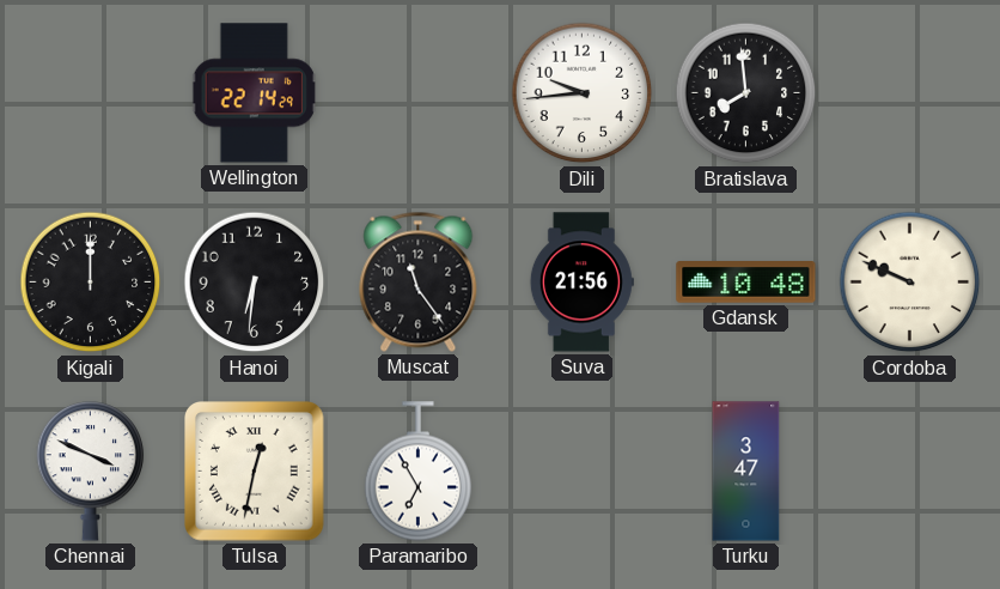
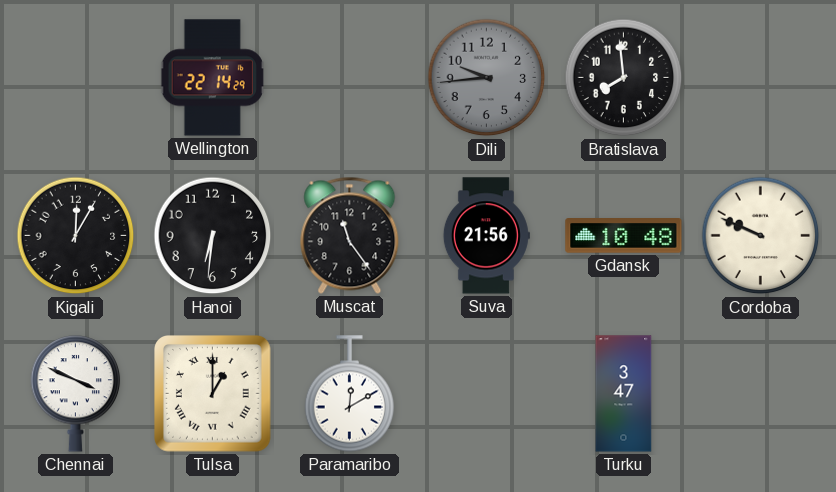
Dili dial: white -> grey (487, 78)
Kigali: 12:00 -> 12:05 (76, 236)
Tulsa: 12:32 -> 1:00 (213, 394)
Paramaribo: 6:55 -> 12:10 (350, 394)
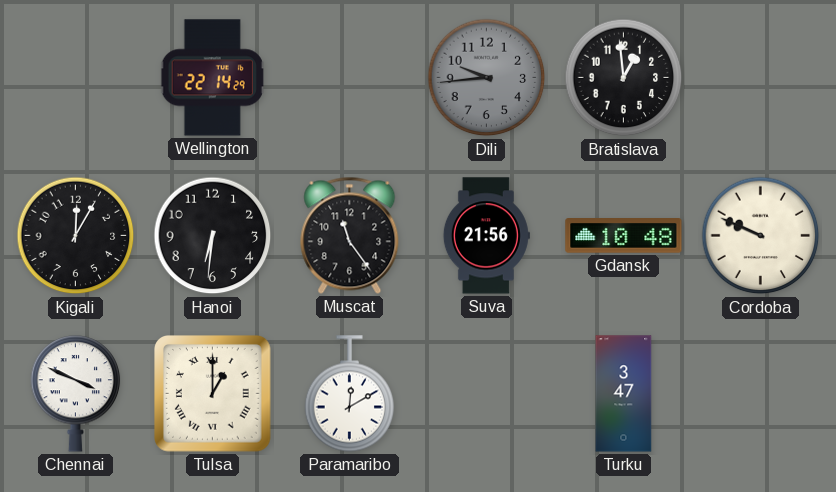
Bratislava: 7:59 -> 12:59 (624, 78)
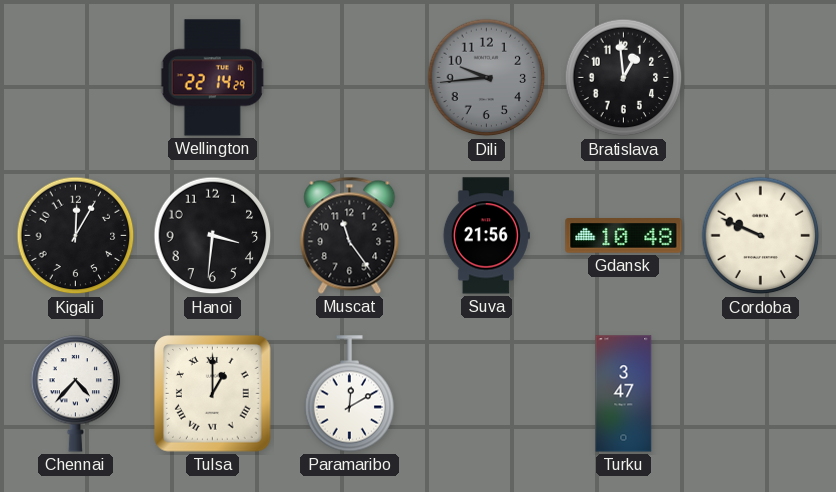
Hanoi: 6:31 -> 3:31 (213, 236)
Chennai: 3:49 -> 4:37 (76, 394)
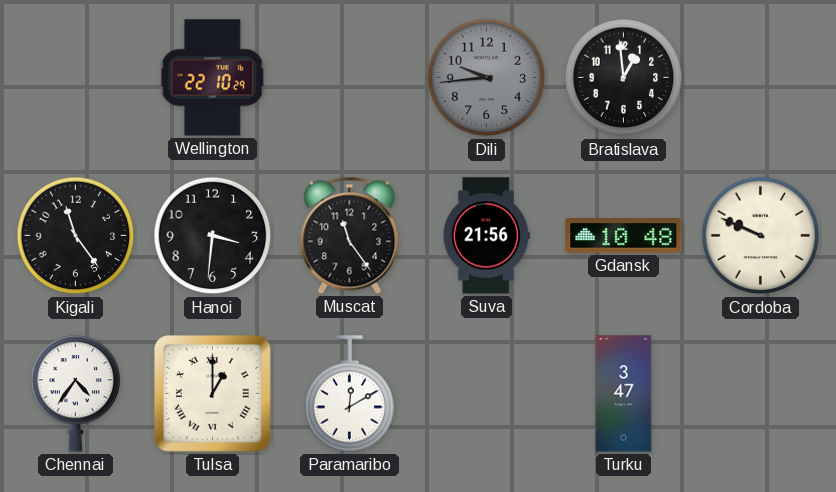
Wellington: 22:14 -> 22:10 (213, 78)
Kigali: 12:05 -> 11:24 (76, 236)
Chennai: 4:37 -> 4:36 (76, 394)
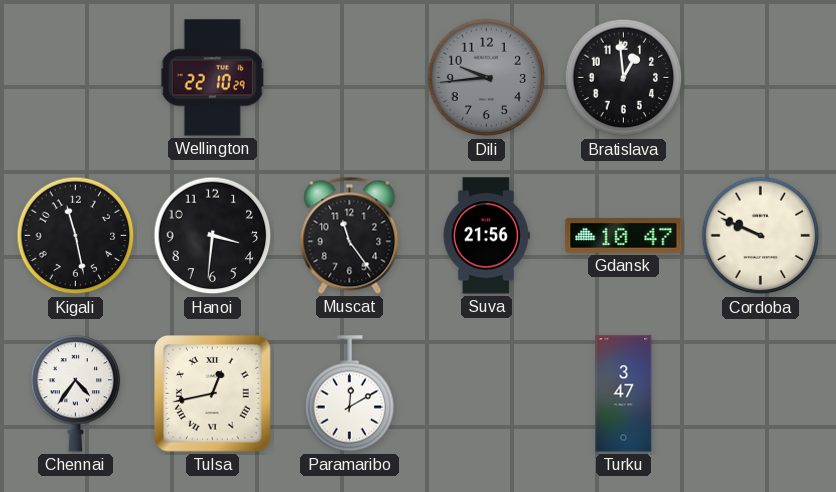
Kigali: 11:24 -> 11:28 (76, 236)
Gdansk: 10:48 -> 10:47 (624, 236)
Tulsa: 1:00 -> 12:43 (213, 394)
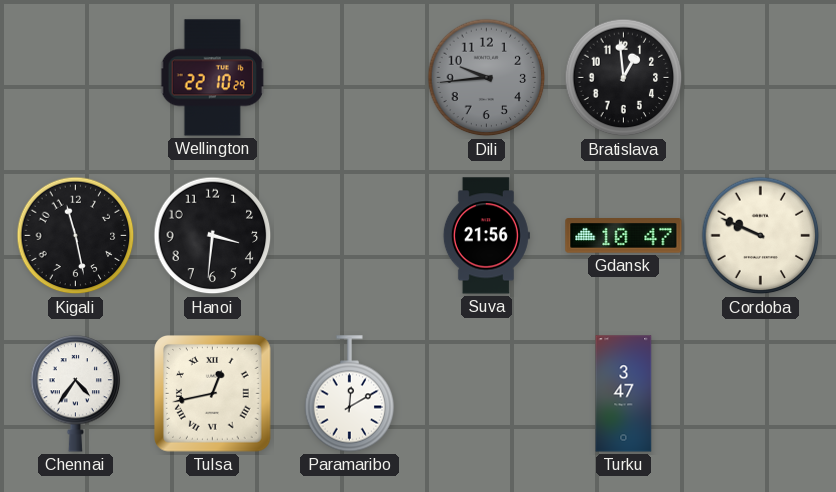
Muscat: 11:24 -> none (350, 235)
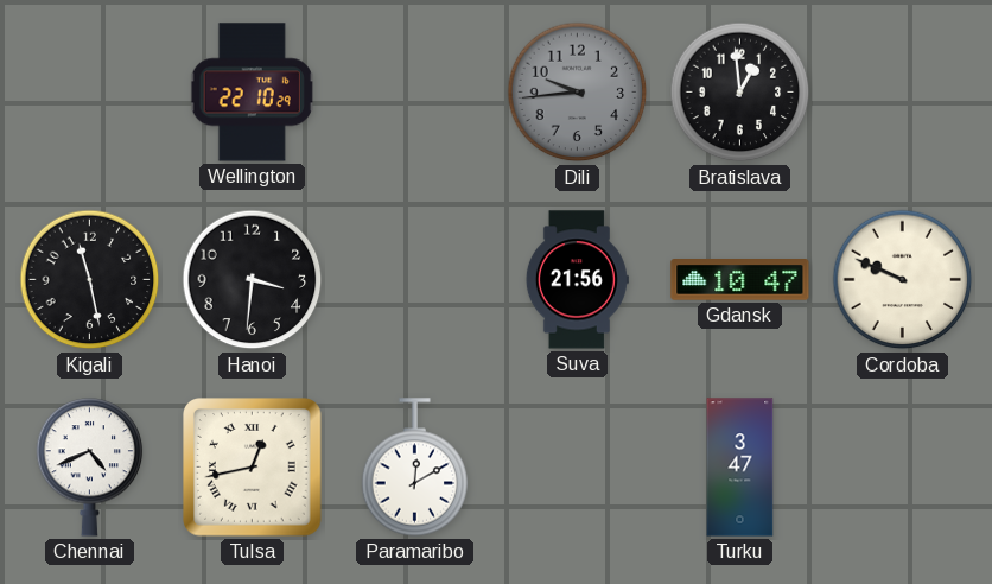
Chennai: 4:36 -> 4:41 (90, 468)
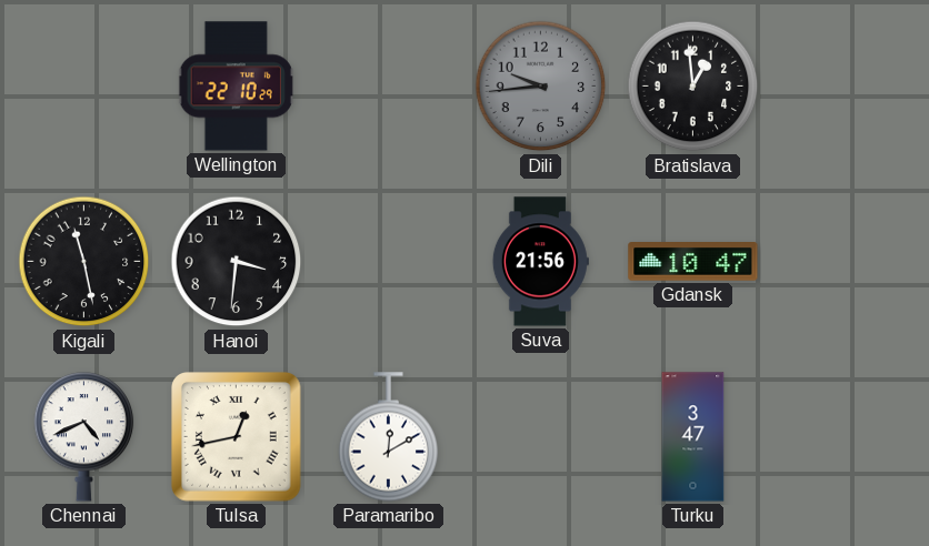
Cordoba: 9:49 -> none (903, 280)
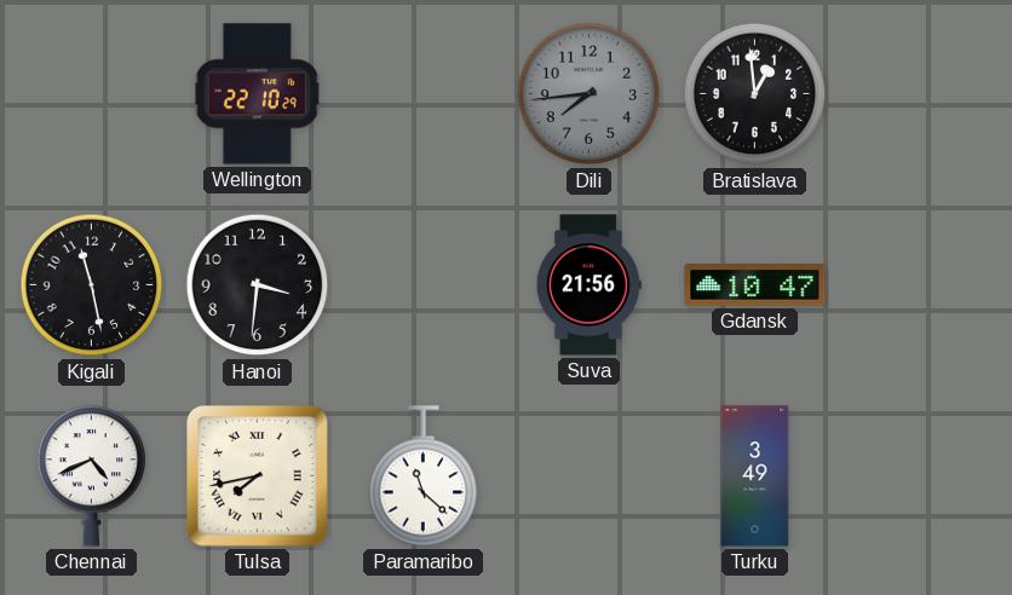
Dili: 9:44 -> 7:44 (590, 94)
Tulsa: 12:43 -> 7:43 (258, 476)
Paramaribo: 12:10 -> 11:22 (424, 476)
Turku: 3:47 -> 3:49 (755, 476)
